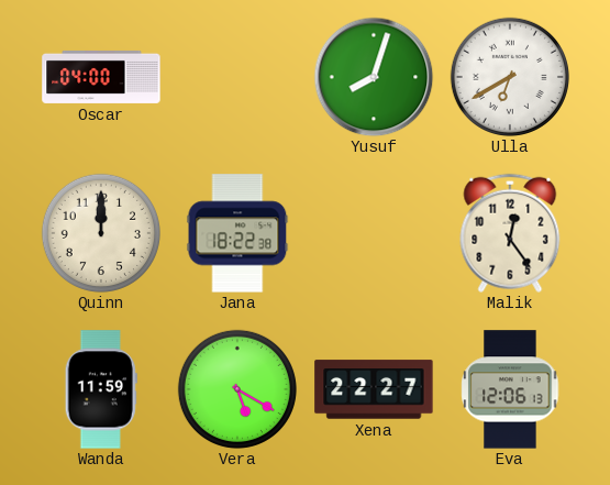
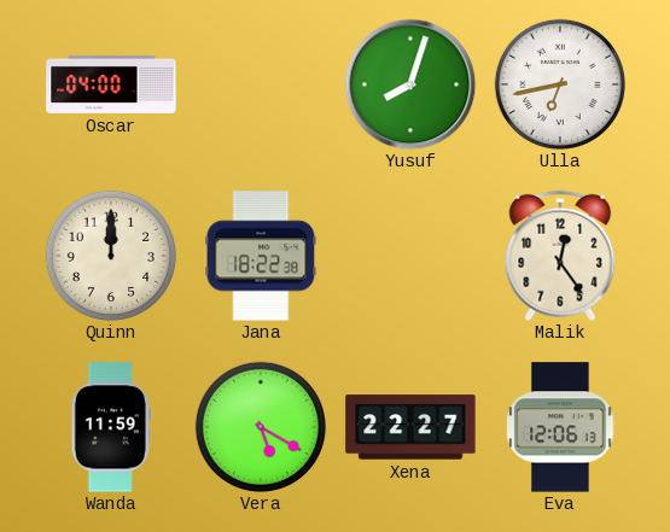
Ulla: 6:40 -> 6:43 (560, 84)
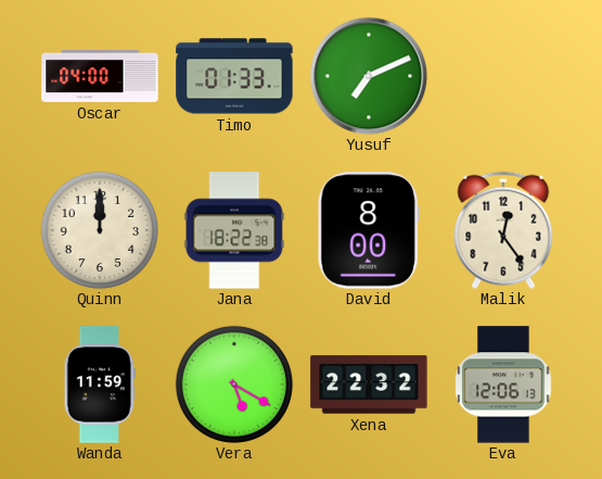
Timo: none -> 01:33 (234, 76)
Yusuf: 8:03 -> 7:11 (369, 76)
Ulla: 6:43 -> none (560, 84)
David: none -> 8:00 (369, 230)
Xena: 22:27 -> 22:32 (369, 385)
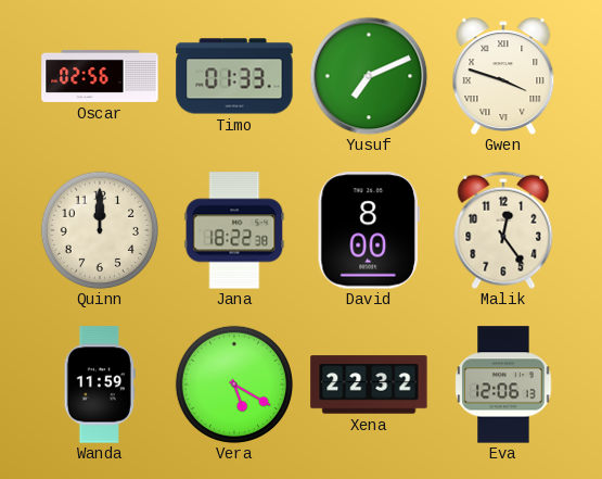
Oscar: 04:00 -> 02:56 (100, 76)
Gwen: none -> 3:48 (503, 75)
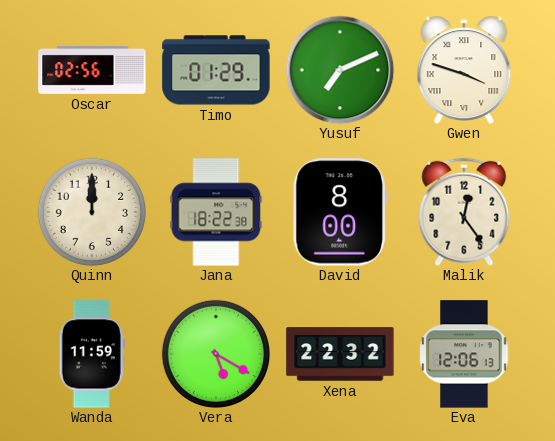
Timo: 01:33 -> 01:29 (216, 70)
